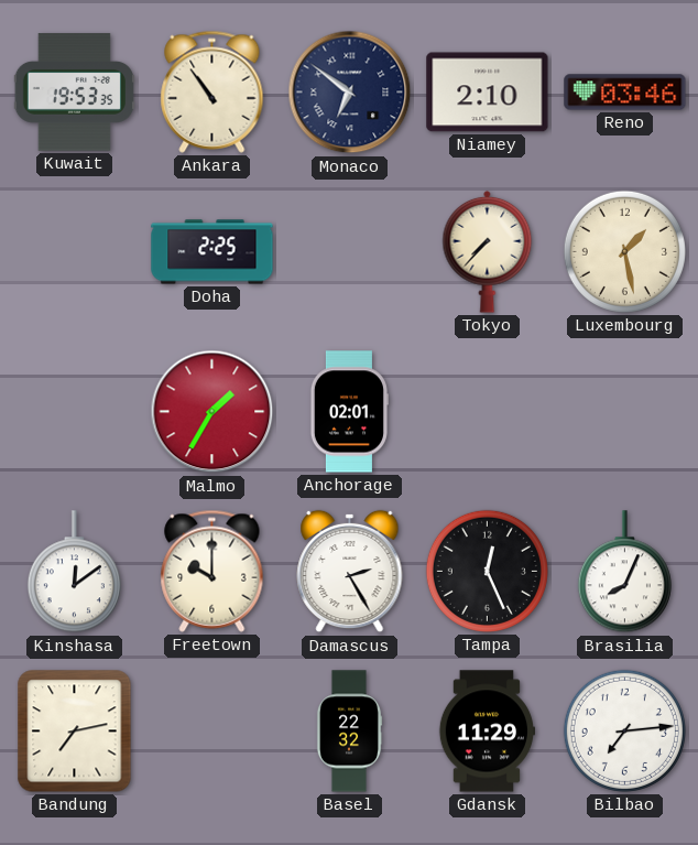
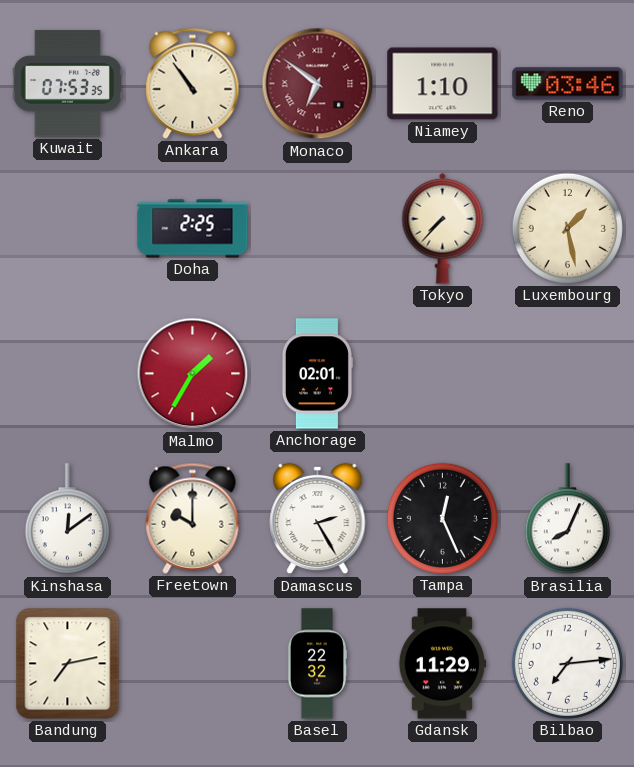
Kuwait: 19:53 -> 07:53 (67, 84)
Monaco dial: navy -> burgundy (318, 84)
Niamey: 2:10 -> 1:10 (443, 84)
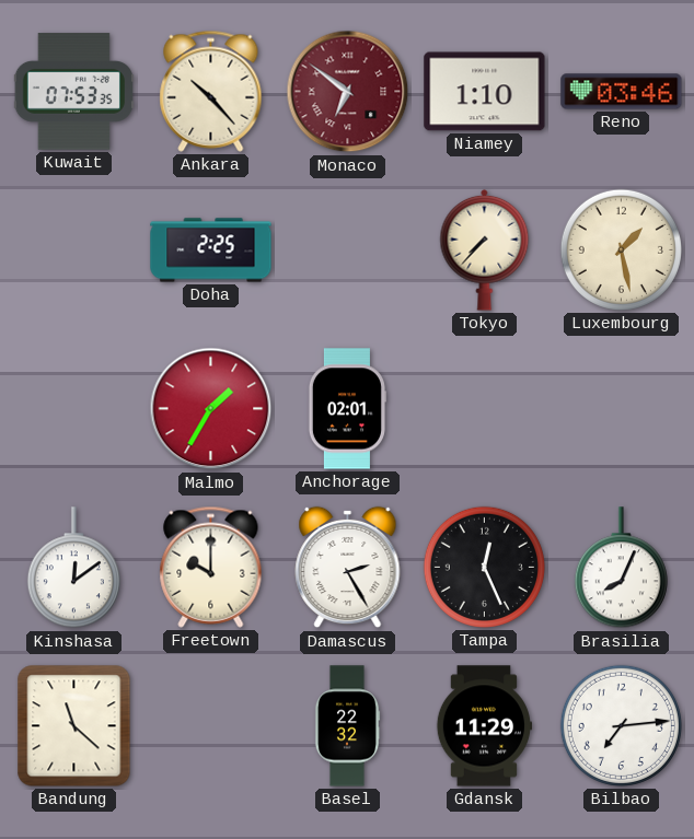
Ankara: 10:54 -> 10:23 (211, 91)
Bandung: 7:13 -> 11:22 (74, 726)
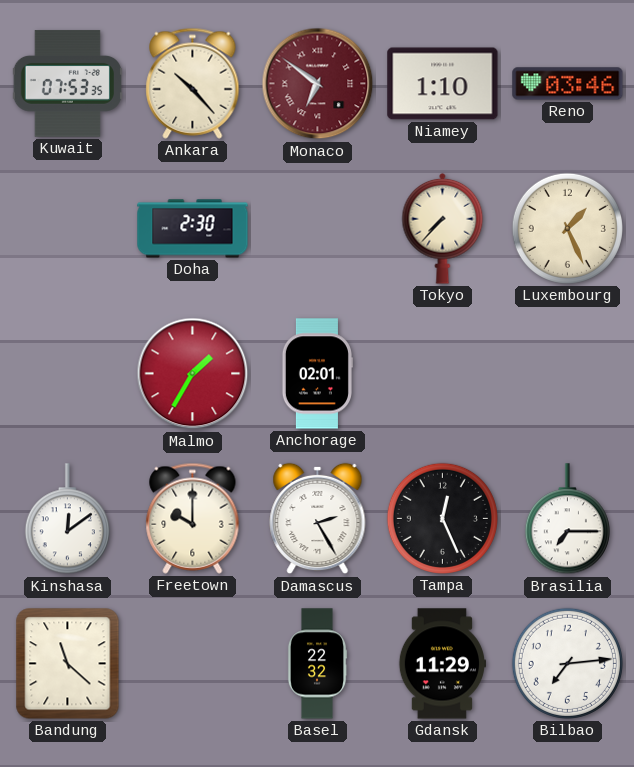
Doha: 2:25 -> 2:30 (193, 229)
Luxembourg: 1:28 -> 1:26 (567, 228)
Brasilia: 8:04 -> 7:15 (567, 519)
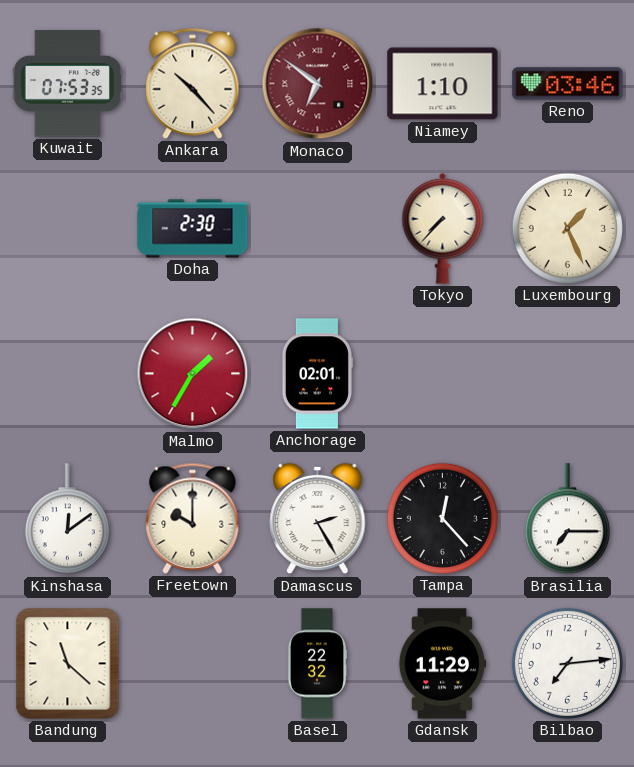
Tampa: 12:26 -> 12:23 (442, 518)
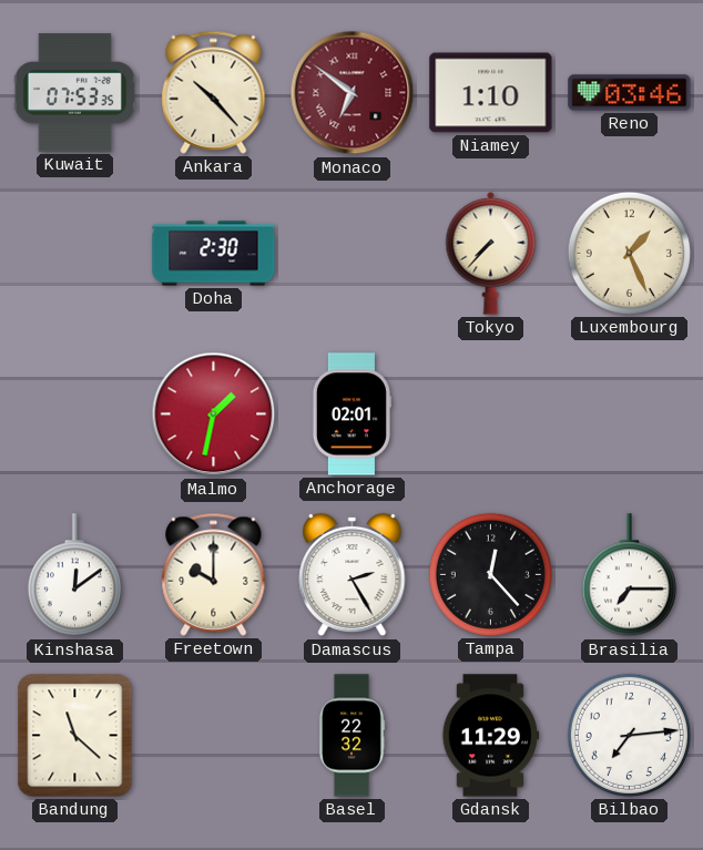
Malmo: 1:35 -> 1:32 (214, 414)
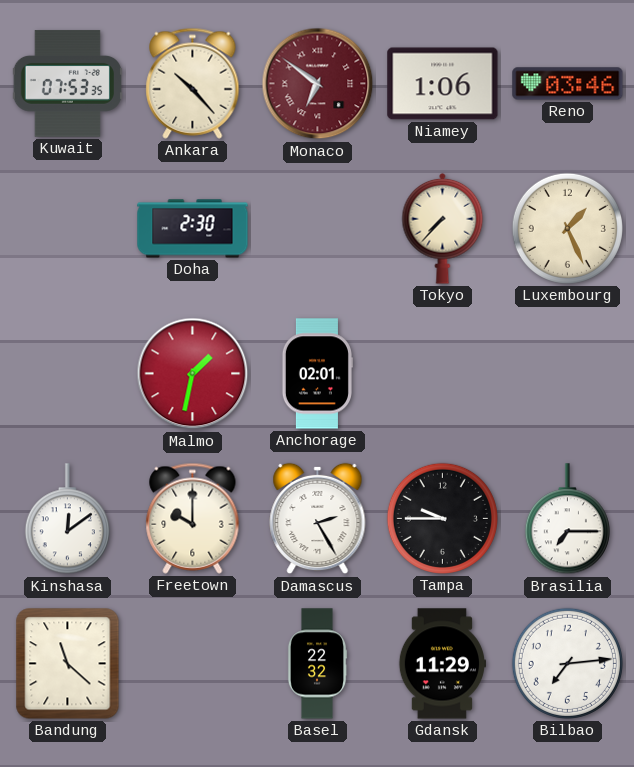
Niamey: 1:10 -> 1:06 (443, 84)
Tampa: 12:23 -> 9:45 (442, 518)
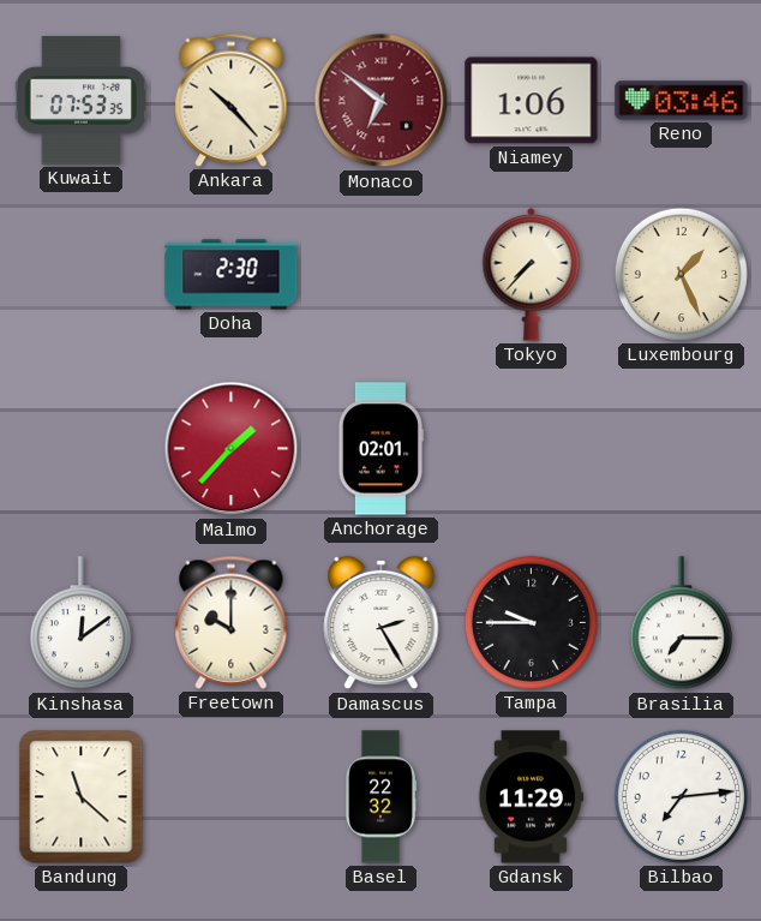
Malmo: 1:32 -> 1:37 (232, 449)
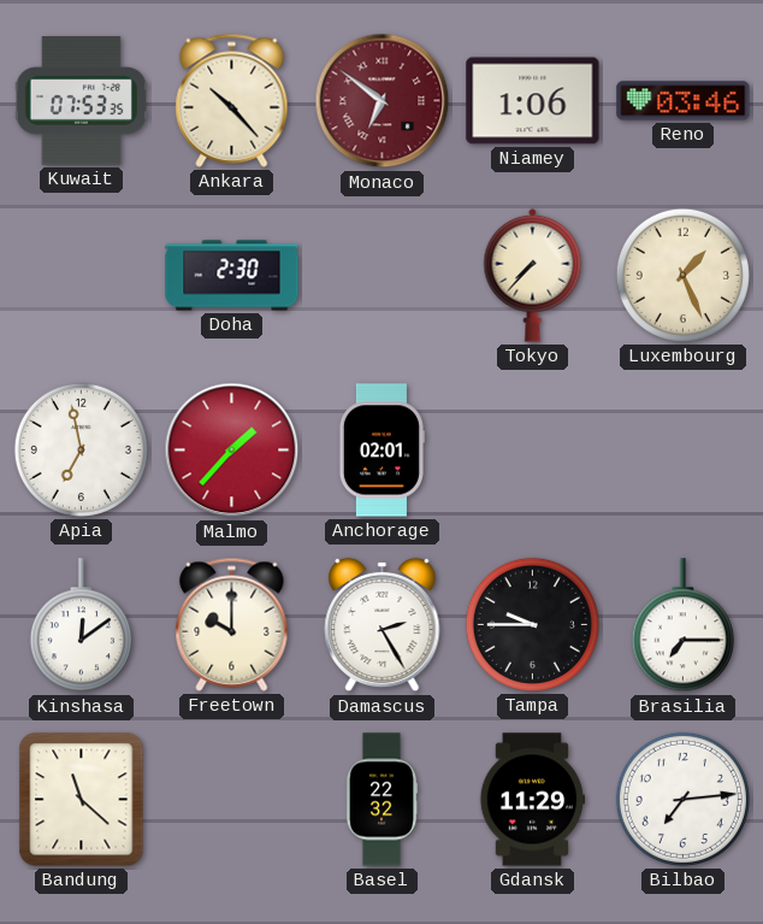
Apia: none -> 6:58 (81, 449)
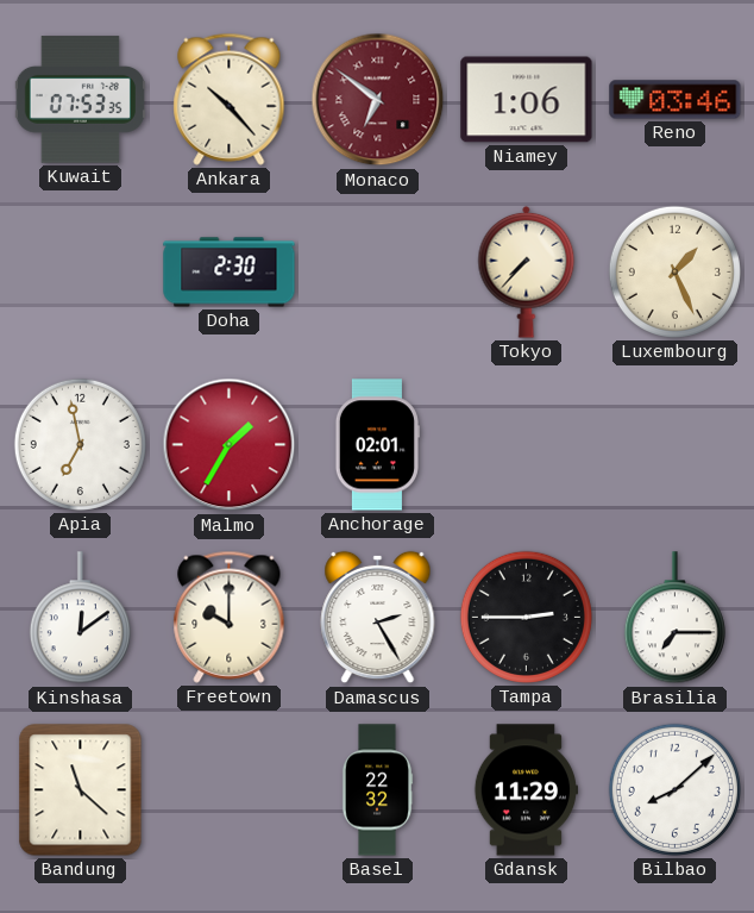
Malmo: 1:37 -> 1:35 (230, 445)
Tampa: 9:45 -> 2:45 (526, 617)
Bilbao: 7:14 -> 8:08 (674, 789)
